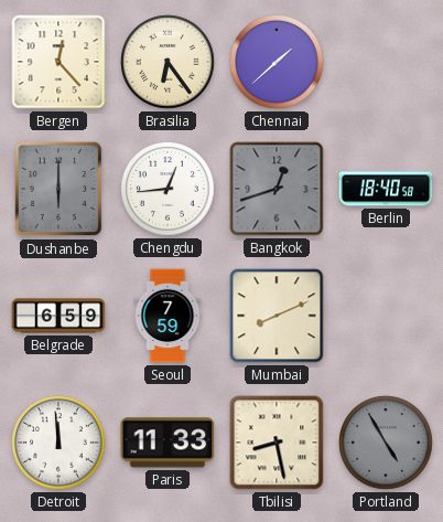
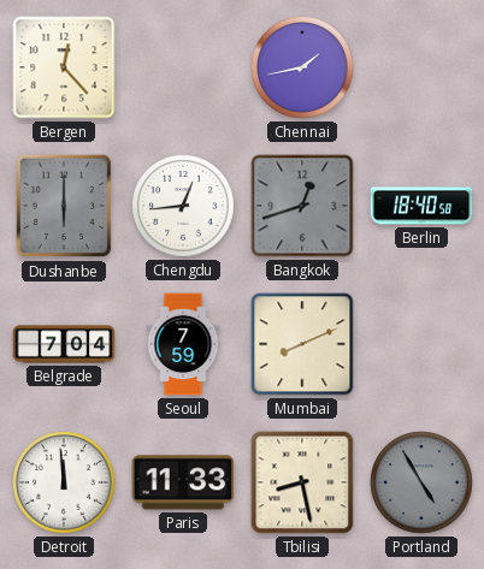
Brasilia: 6:24 -> none (168, 62)
Chennai: 1:38 -> 1:43 (302, 67)
Belgrade: 6:59 -> 7:04 (64, 344)
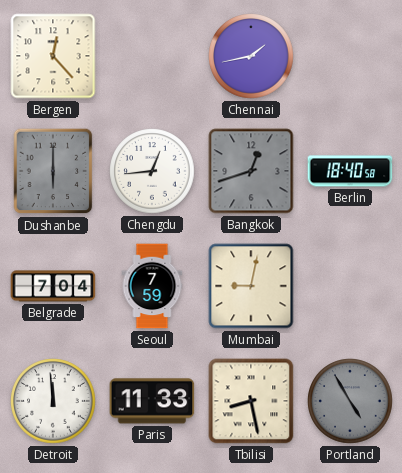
Mumbai: 8:11 -> 9:02 (251, 286)
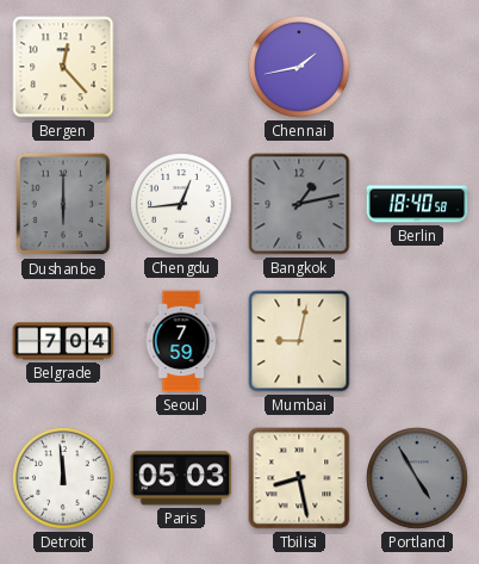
Bangkok: 12:42 -> 1:13 (299, 204)
Paris: 11:33 -> 05:03 (181, 478)
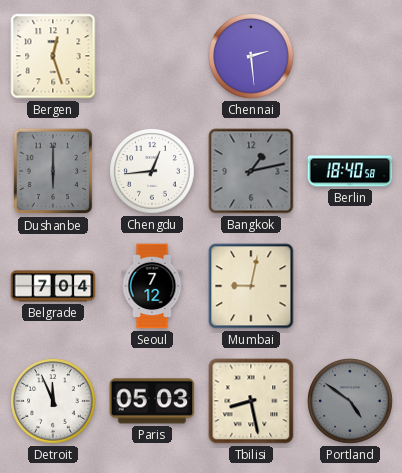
Bergen: 12:23 -> 12:27 (53, 56)
Chennai: 1:43 -> 2:29 (251, 56)
Seoul: 7:59 -> 7:12 (152, 286)
Detroit: 11:59 -> 11:56 (53, 401)
Portland: 4:55 -> 4:51 (350, 401)
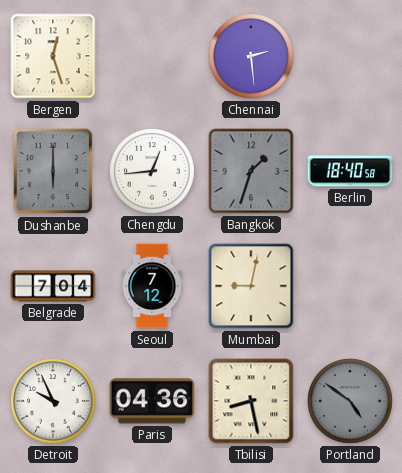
Bangkok: 1:13 -> 1:33 (251, 171)
Detroit: 11:56 -> 9:56 (53, 401)
Paris: 05:03 -> 04:36 (152, 401)
